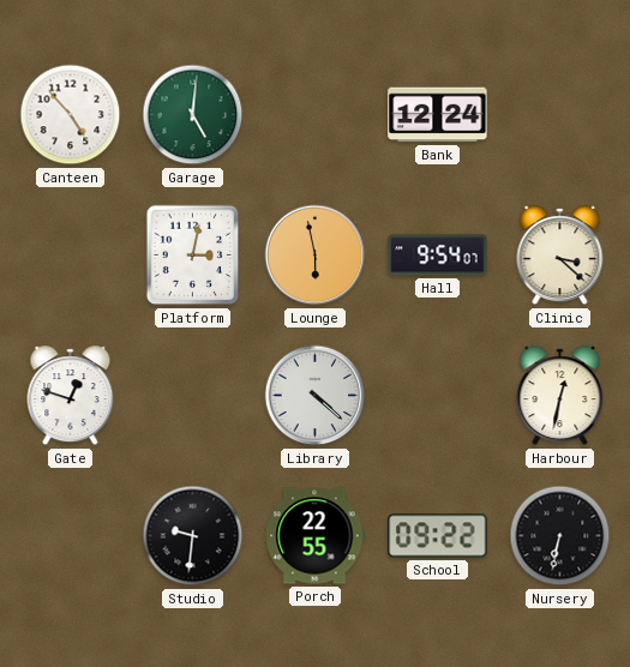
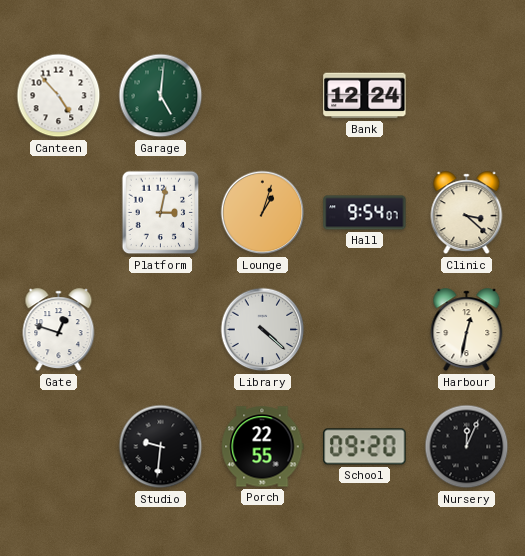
Lounge: 5:58 -> 1:03 (263, 213)
School: 09:22 -> 09:20 (365, 447)
Nursery: 6:32 -> 12:04 (467, 447)
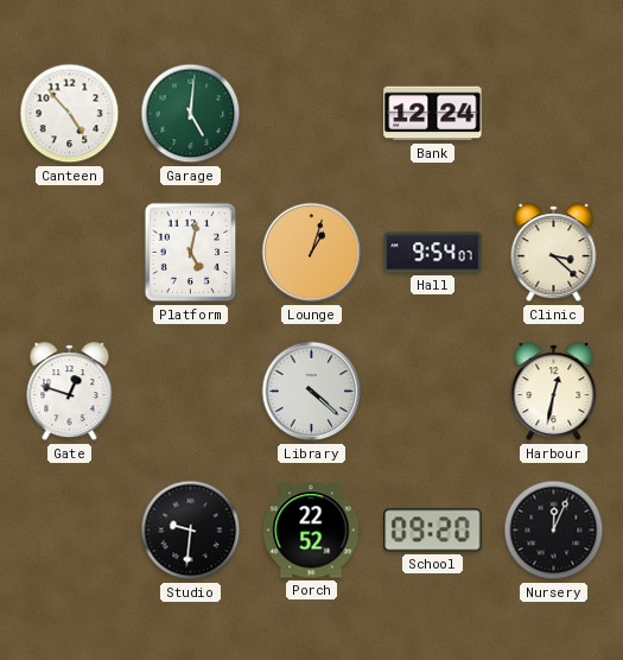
Platform: 3:02 -> 5:02 (191, 253)
Porch: 22:55 -> 22:52 (311, 531)
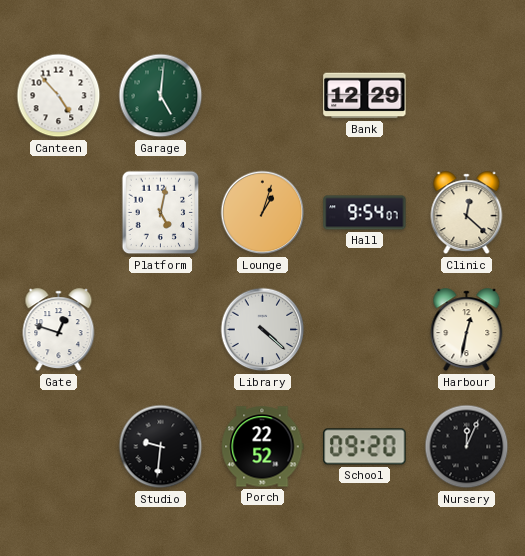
Bank: 12:24 -> 12:29 (365, 96)
Clinic: 3:22 -> 12:22 (467, 213)
